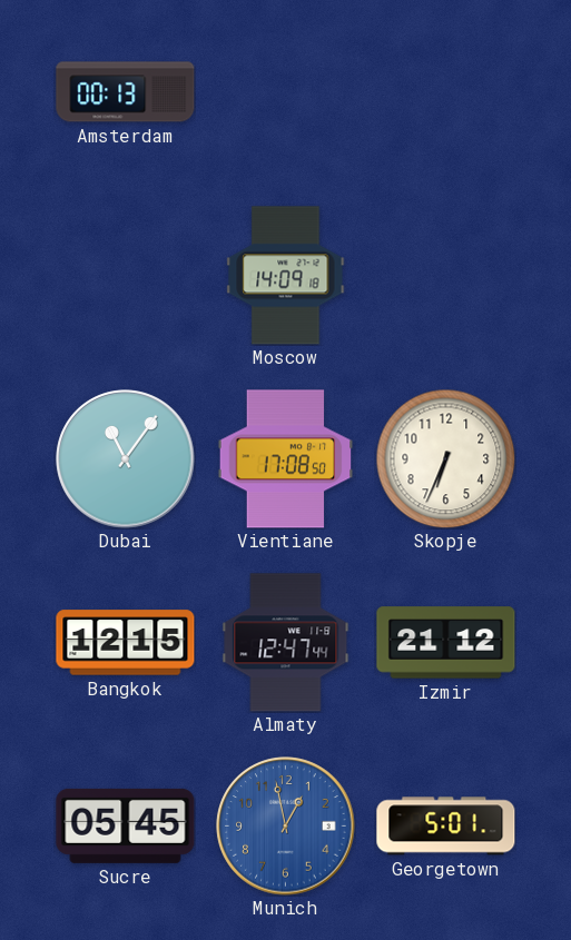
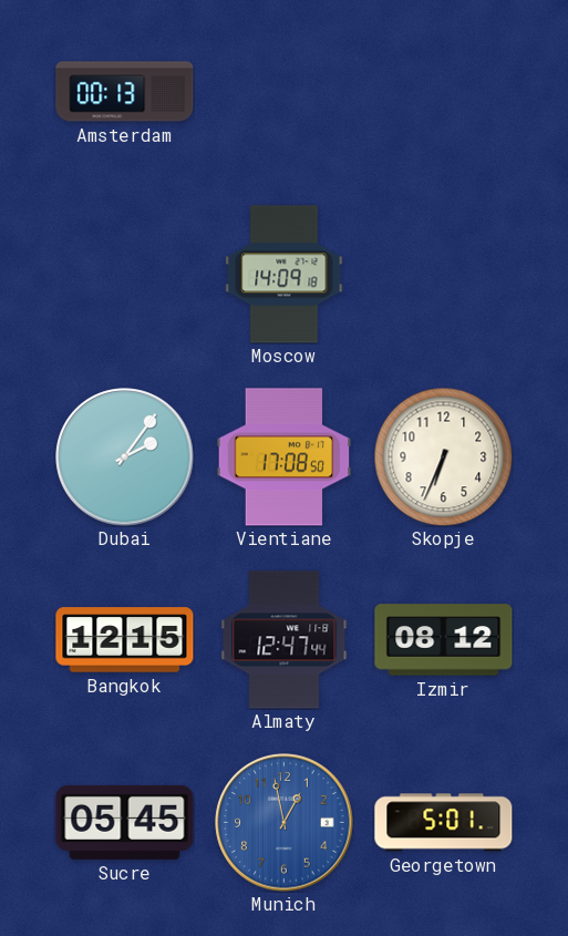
Dubai: 11:06 -> 2:06 (125, 457)
Izmir: 21:12 -> 08:12 (444, 640)
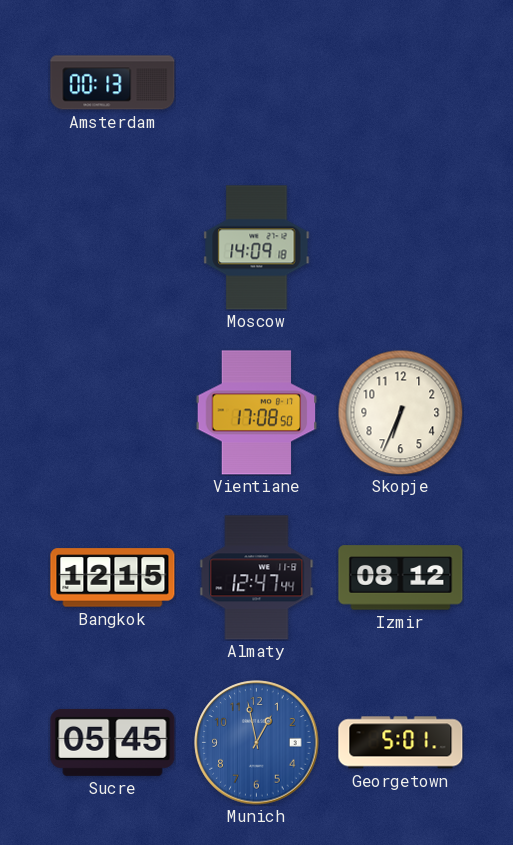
Dubai: 2:06 -> none (125, 457)
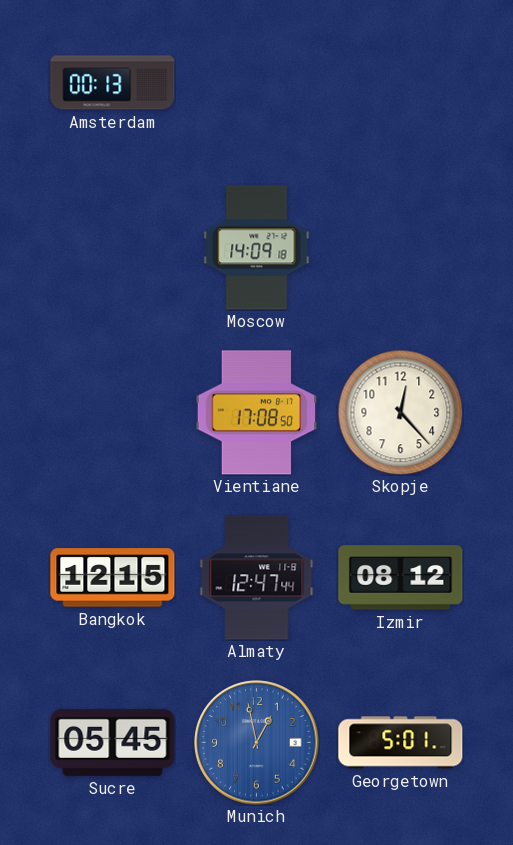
Skopje: 6:34 -> 12:23 (400, 412)
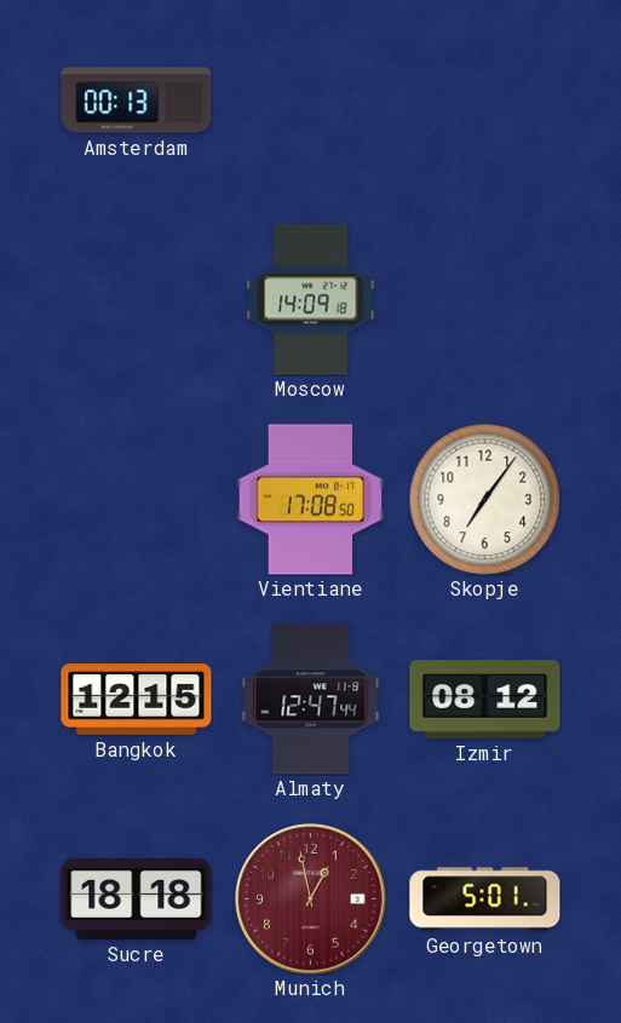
Skopje: 12:23 -> 7:06 (484, 499)
Sucre: 05:45 -> 18:18 (137, 898)
Munich dial: blue -> burgundy (311, 900)
